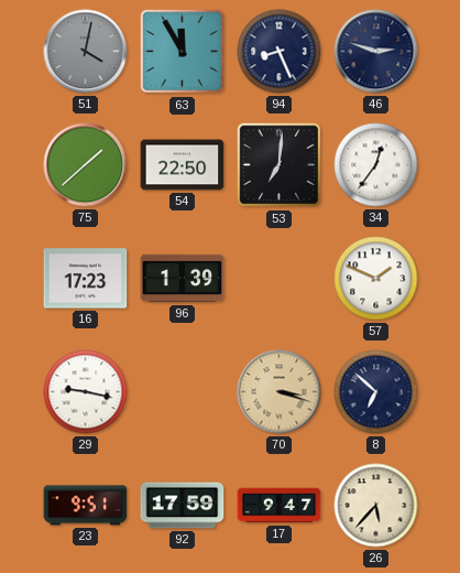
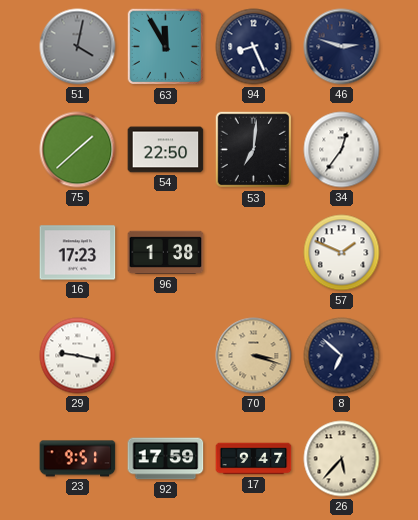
96: 1:39 -> 1:38 (166, 253)
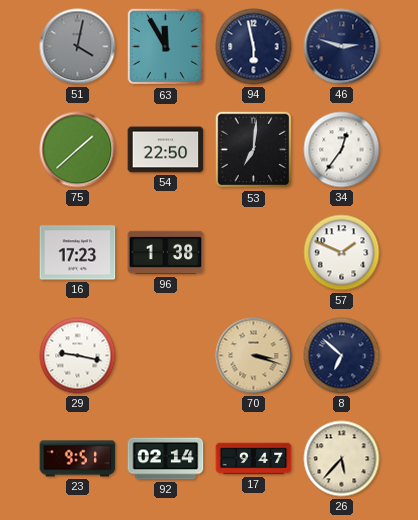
94: 8:26 -> 5:58 (254, 47)
92: 17:59 -> 02:14 (166, 459)
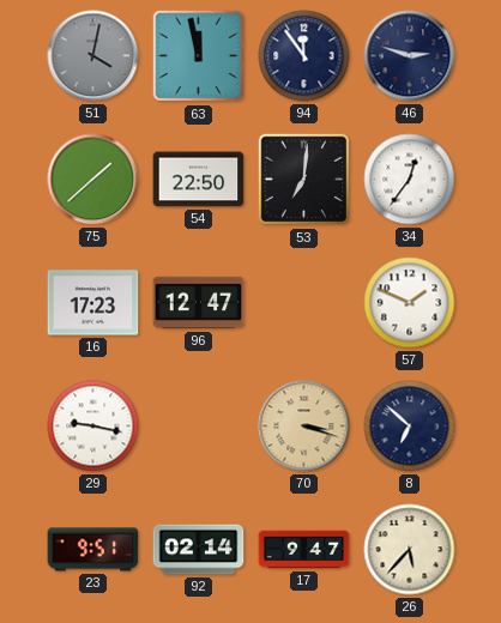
63: 11:55 -> 11:58 (199, 56)
94: 5:58 -> 11:54 (304, 56)
96: 1:38 -> 12:47 (199, 303)
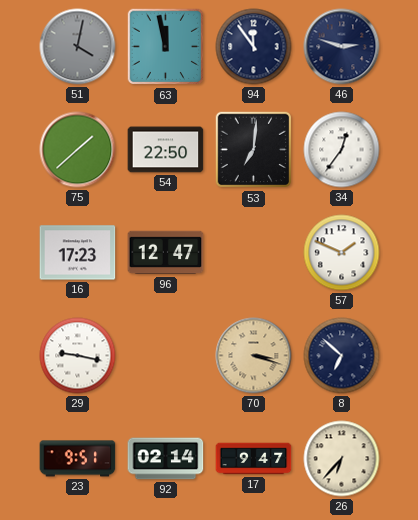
26: 5:37 -> 6:37 (342, 459)
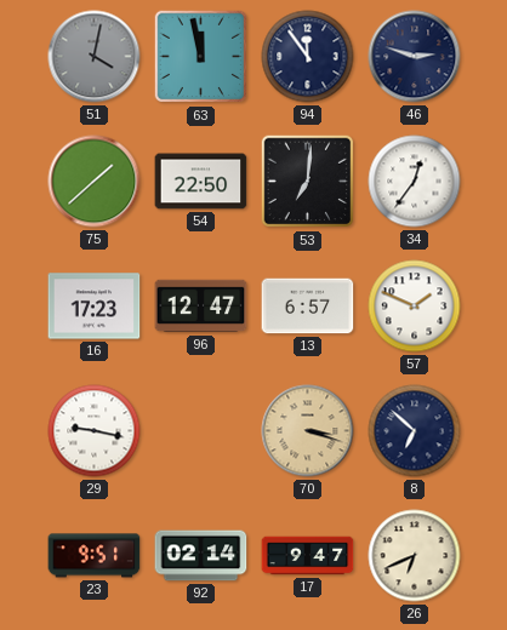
13: none -> 6:57 (308, 307)
26: 6:37 -> 6:41 (415, 556)
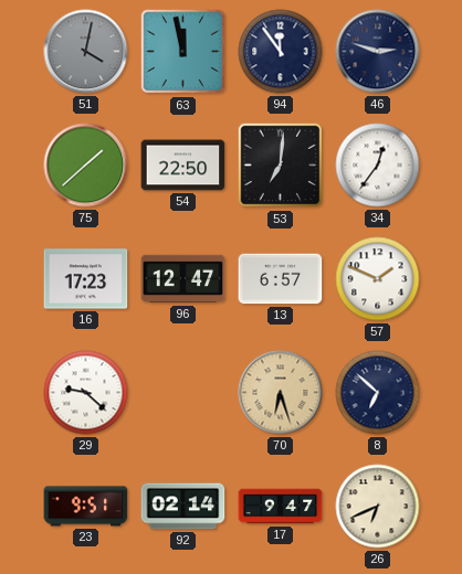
29: 9:17 -> 9:22 (86, 393)
70: 3:18 -> 6:27 (281, 393)
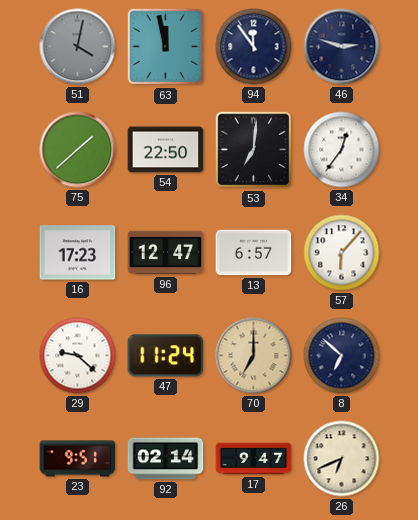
57: 1:49 -> 6:07 (342, 253)
47: none -> 11:24 (166, 356)
70: 6:27 -> 7:00 (254, 356)
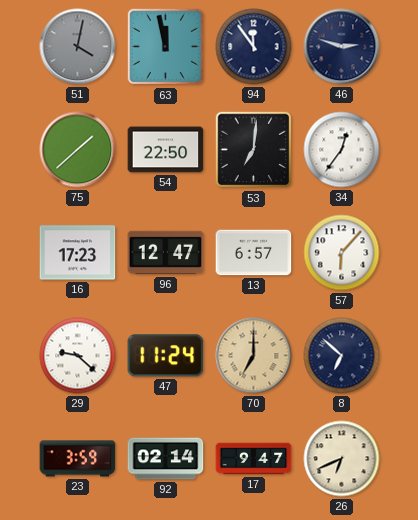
23: 9:51 -> 3:59 (78, 459)
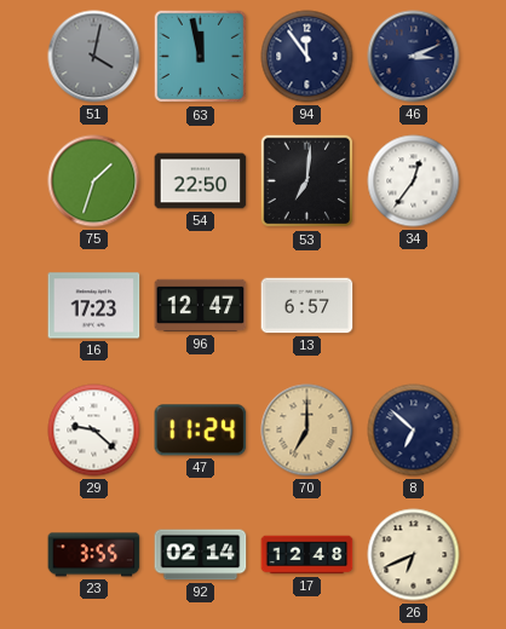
46: 2:48 -> 3:11 (414, 57)
75: 1:38 -> 1:33 (94, 181)
57: 6:07 -> none (342, 253)
23: 3:59 -> 3:55 (94, 555)
17: 9:47 -> 12:48 (307, 555)
